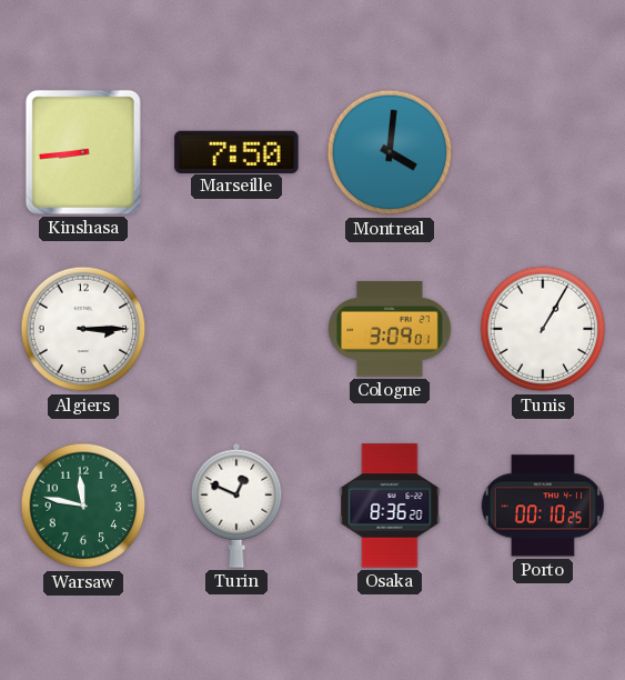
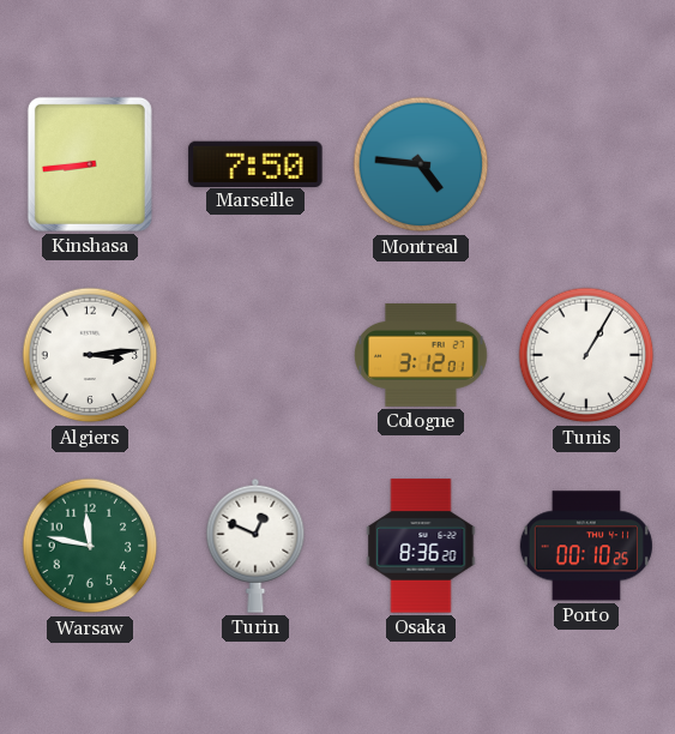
Montreal: 4:01 -> 4:46 (421, 164)
Algiers: 3:15 -> 3:14 (90, 355)
Cologne: 3:09 -> 3:12 (421, 355)
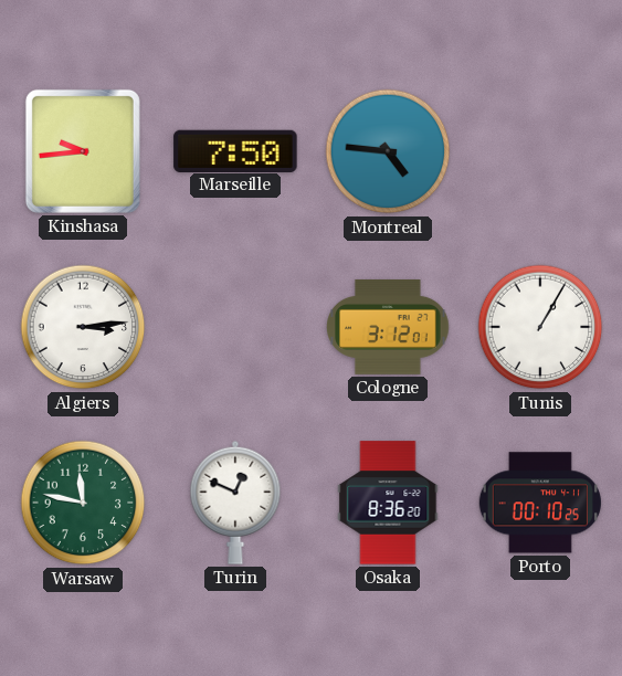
Kinshasa: 8:44 -> 9:44 (83, 151)
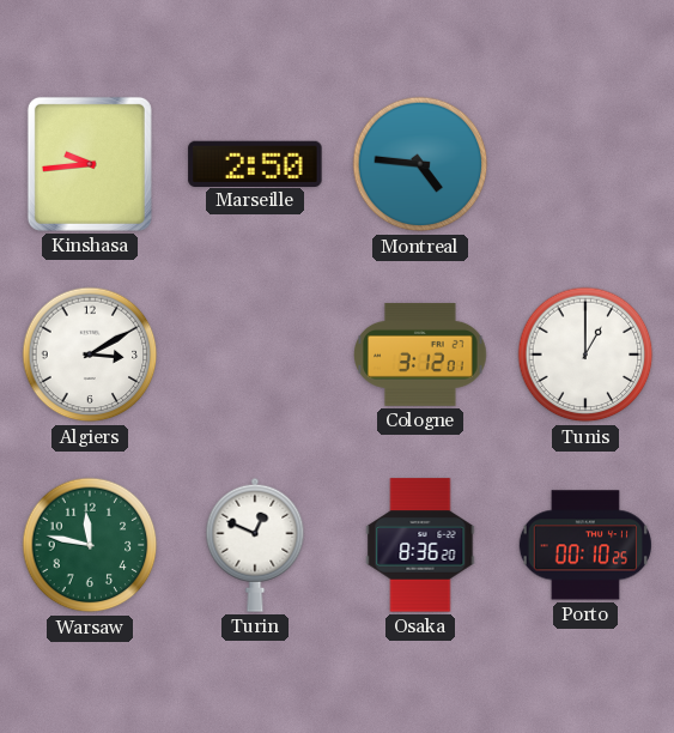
Marseille: 7:50 -> 2:50 (255, 163)
Algiers: 3:14 -> 3:10 (90, 355)
Tunis: 1:05 -> 1:00 (585, 355)
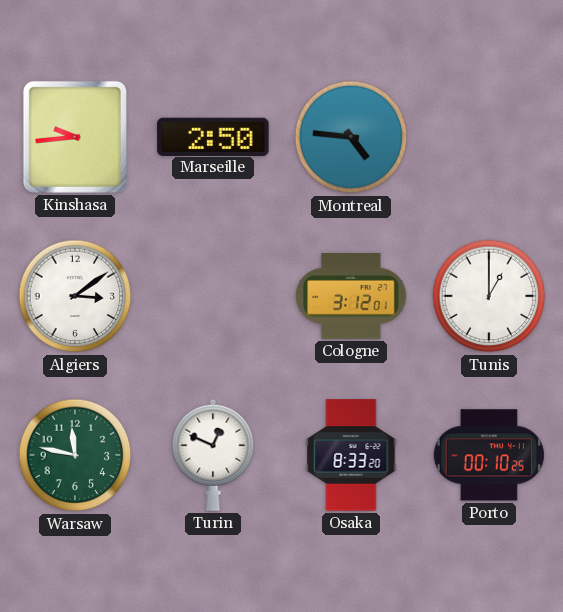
Algiers: 3:10 -> 3:09 (75, 296)
Osaka: 8:36 -> 8:33 (351, 455)
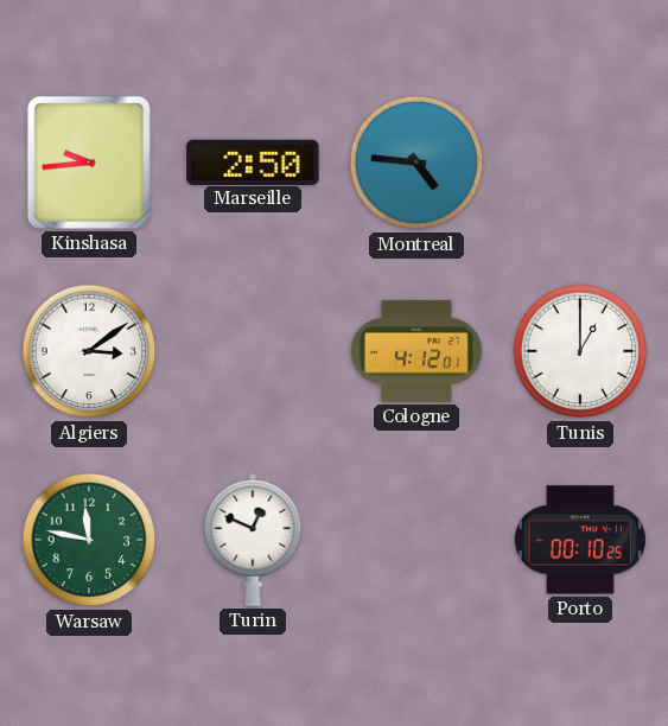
Cologne: 3:12 -> 4:12 (416, 351)
Osaka: 8:33 -> none (351, 455)
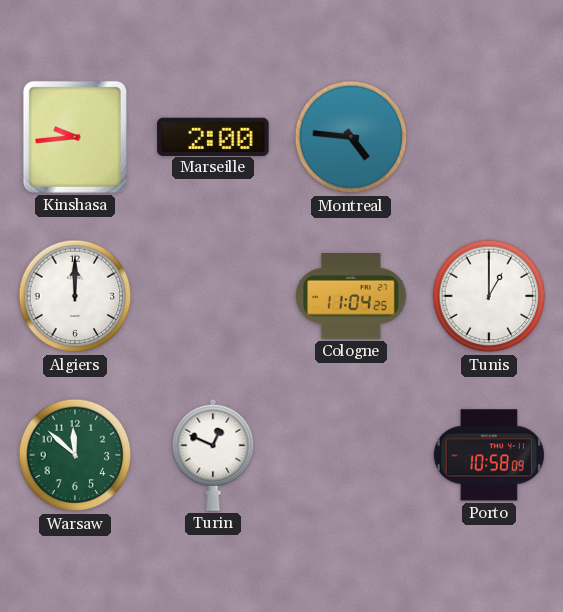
Marseille: 2:50 -> 2:00 (213, 136)
Algiers: 3:09 -> 12:00 (75, 296)
Cologne: 4:12 -> 11:04 (351, 296)
Warsaw: 11:47 -> 11:52 (75, 455)
Porto: 00:10 -> 10:58 (489, 455)
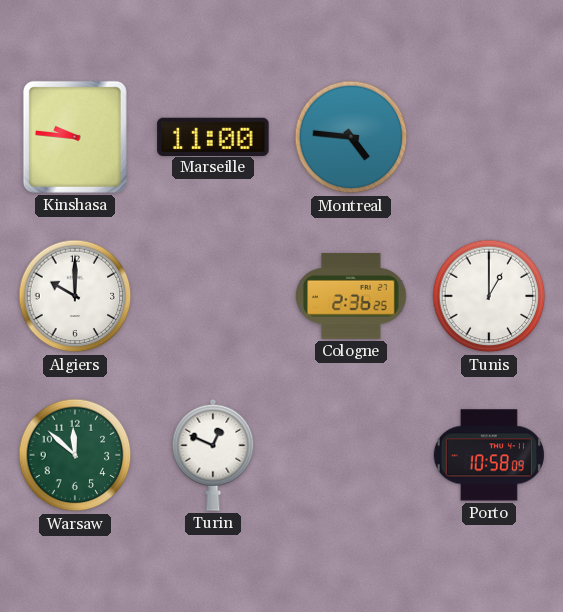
Kinshasa: 9:44 -> 9:46 (75, 137)
Marseille: 2:00 -> 11:00 (213, 136)
Algiers: 12:00 -> 10:00 (75, 296)
Cologne: 11:04 -> 2:36 (351, 296)
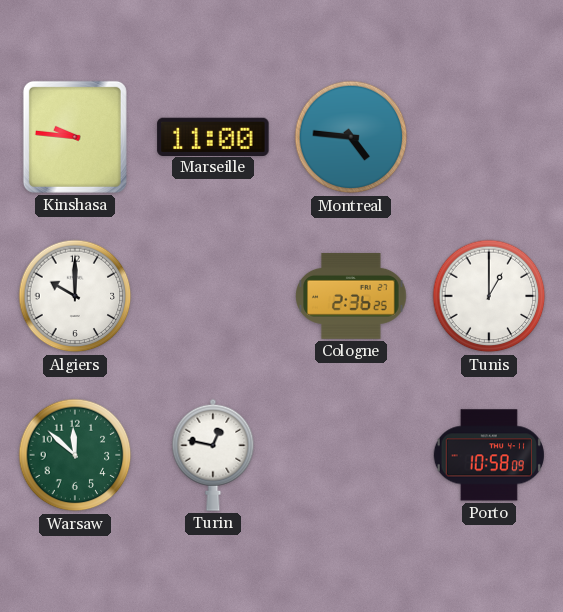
Turin: 12:49 -> 12:47 (213, 455)
